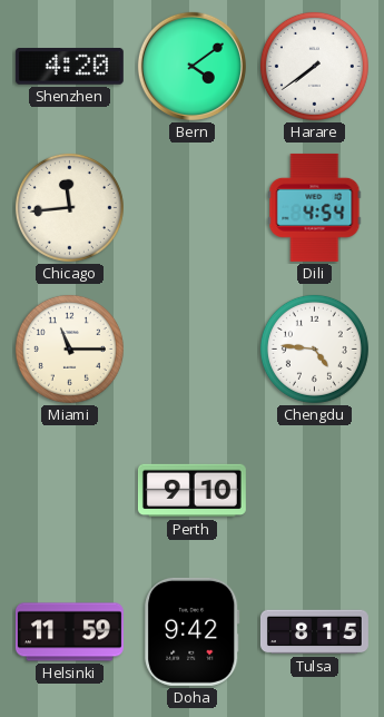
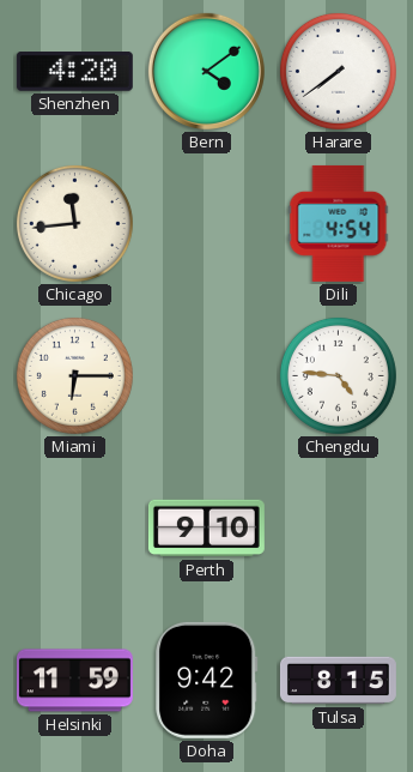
Miami: 11:15 -> 6:15 (74, 375)
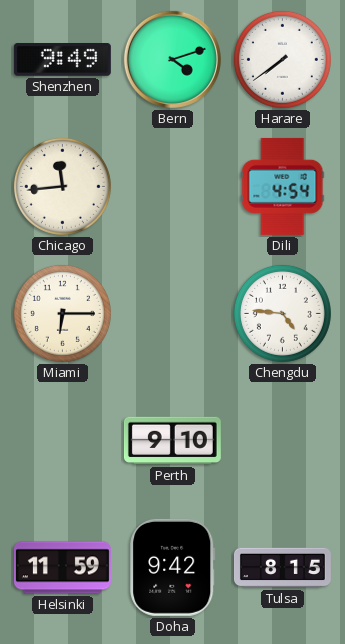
Shenzhen: 4:20 -> 9:49 (62, 60)
Bern: 4:09 -> 4:12 (172, 59)
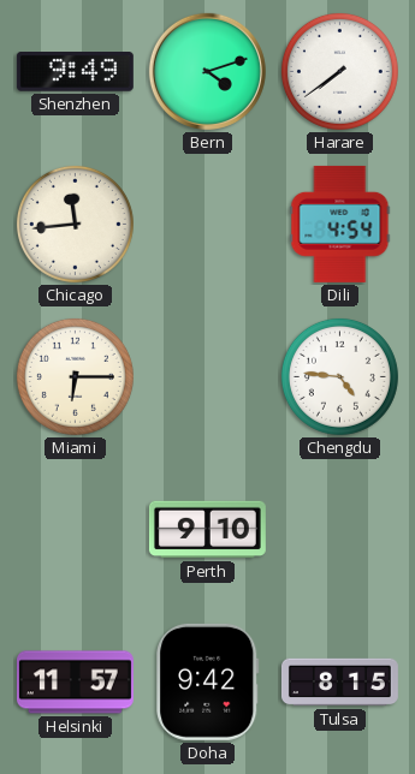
Helsinki: 11:59 -> 11:57 (75, 683)
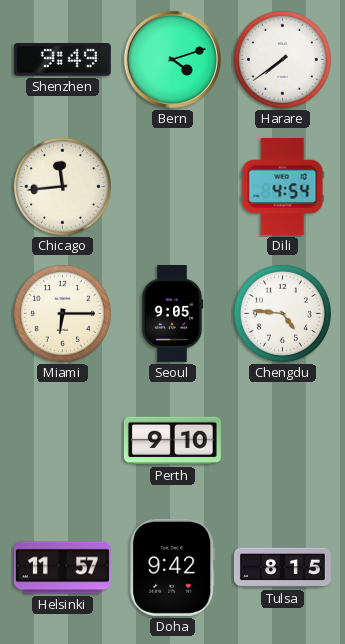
Seoul: none -> 9:05 (172, 313)
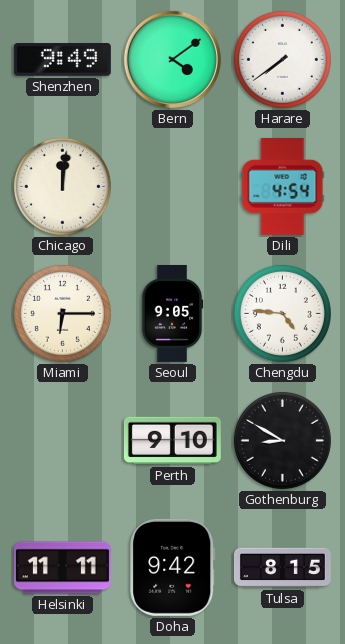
Bern: 4:12 -> 4:09 (172, 59)
Chicago: 11:44 -> 12:01 (62, 186)
Gothenburg: none -> 8:50 (282, 440)
Helsinki: 11:57 -> 11:11 (62, 568)
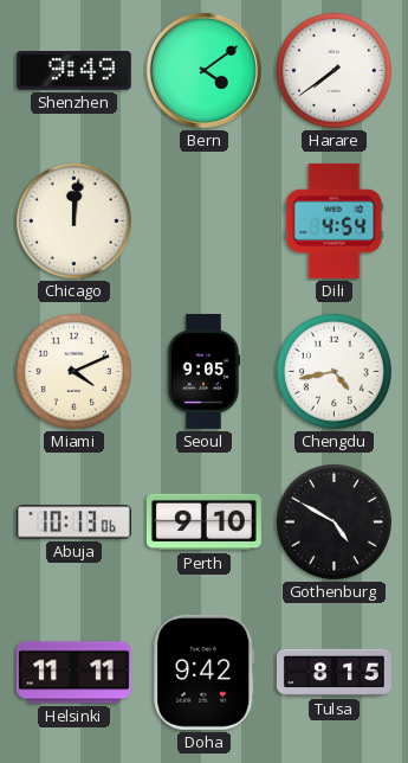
Miami: 6:15 -> 4:11 (73, 371)
Chengdu: 4:46 -> 4:43 (333, 371)
Abuja: none -> 10:13 (73, 522)
Gothenburg: 8:50 -> 4:50 (333, 521)
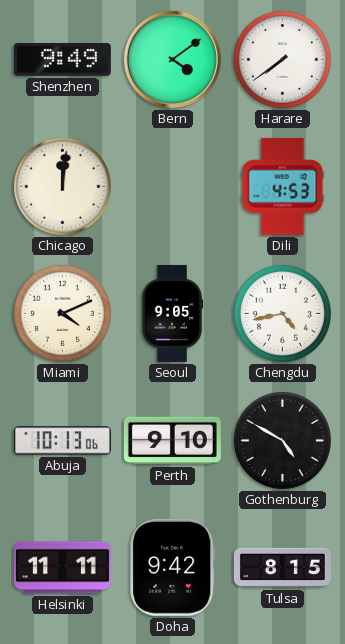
Dili: 4:54 -> 4:53 (283, 186)
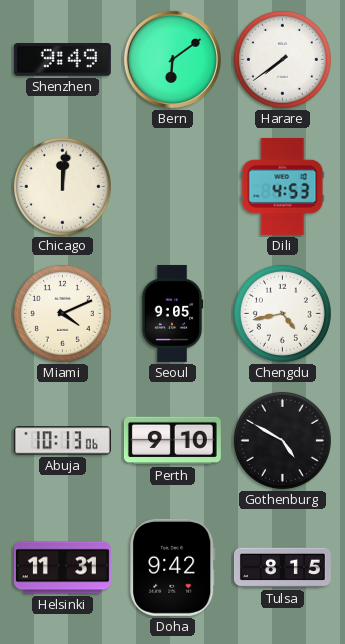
Bern: 4:09 -> 6:09 (172, 59)
Helsinki: 11:11 -> 11:31 (62, 568)
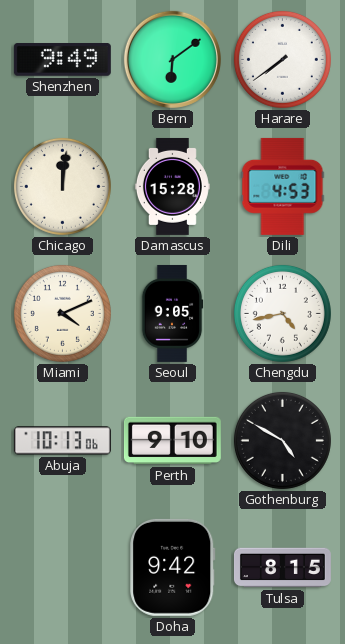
Damascus: none -> 15:28 (172, 186)
Helsinki: 11:31 -> none (62, 568)
